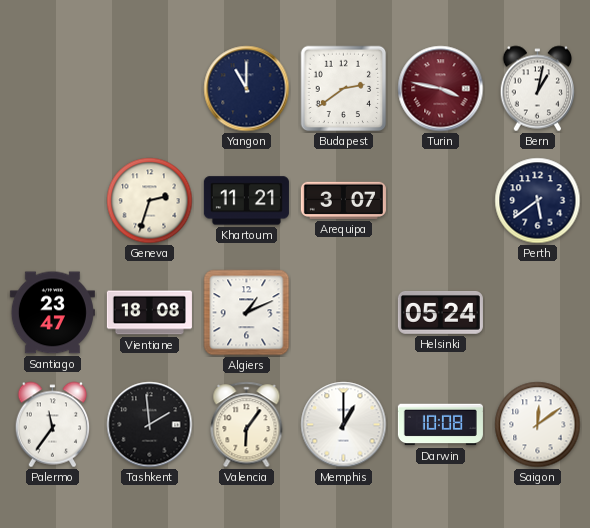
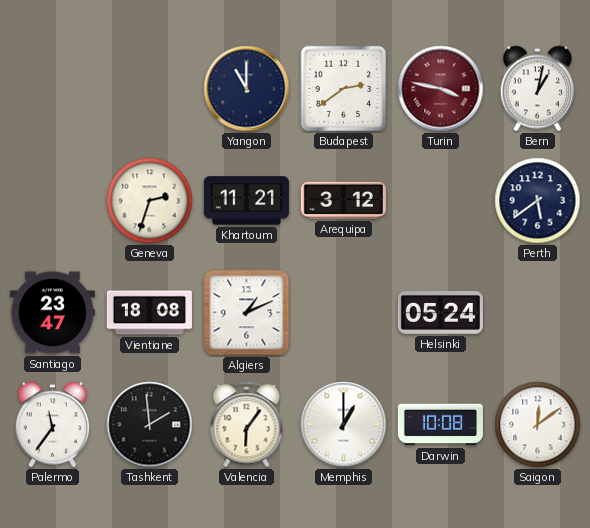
Arequipa: 3:07 -> 3:12 (343, 200)
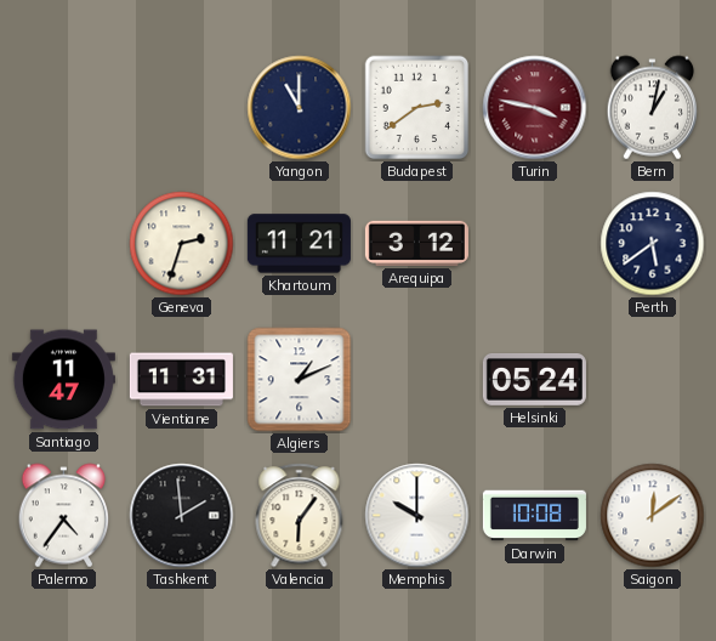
Santiago: 23:47 -> 11:47 (63, 380)
Vientiane: 18:08 -> 11:31 (181, 380)
Palermo: 11:36 -> 4:36 (64, 516)
Memphis: 1:00 -> 10:00 (417, 516)
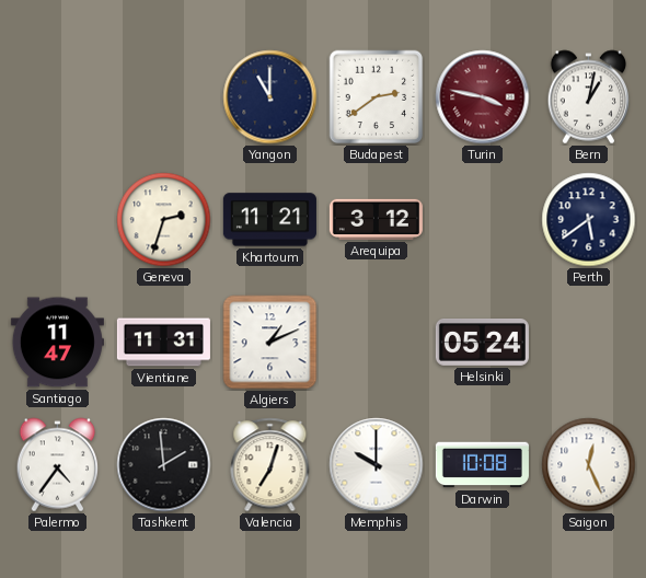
Valencia: 6:06 -> 7:03 (270, 465)
Saigon: 12:09 -> 12:26 (589, 465)
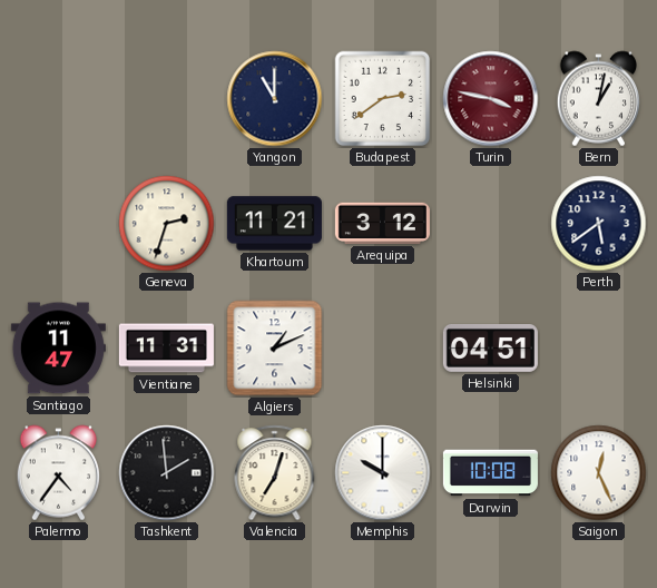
Helsinki: 05:24 -> 04:51 (490, 349)
